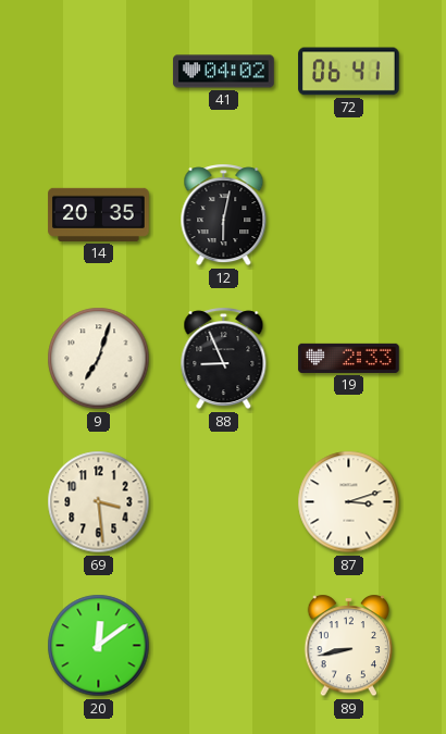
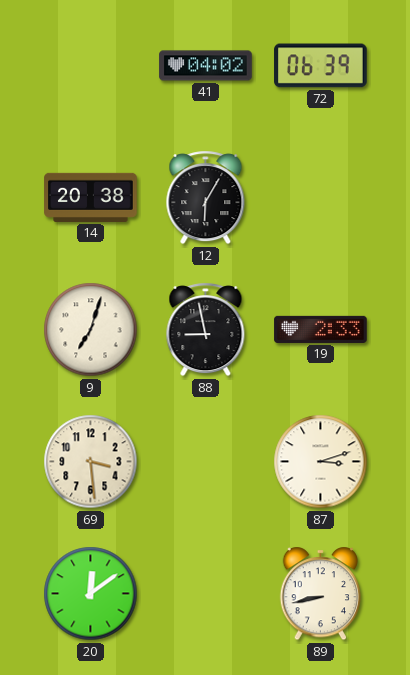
72: 06:41 -> 06:39 (321, 66)
14: 20:35 -> 20:38 (91, 197)
12: 6:02 -> 6:05 (206, 198)
88: 8:56 -> 8:58 (206, 330)
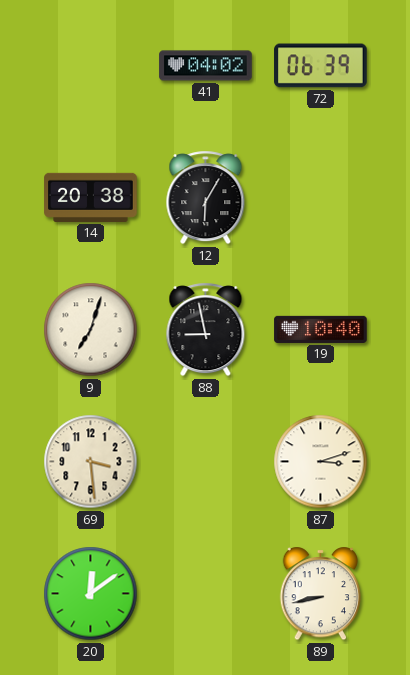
19: 2:33 -> 10:40 (321, 329)
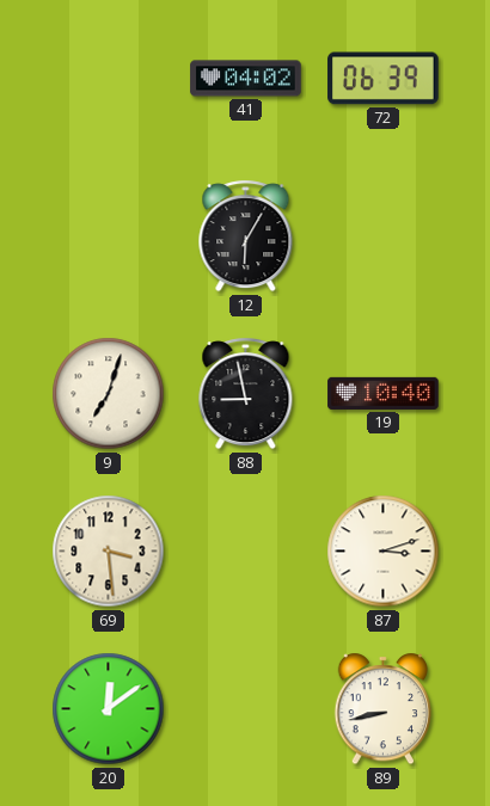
14: 20:38 -> none (91, 197)
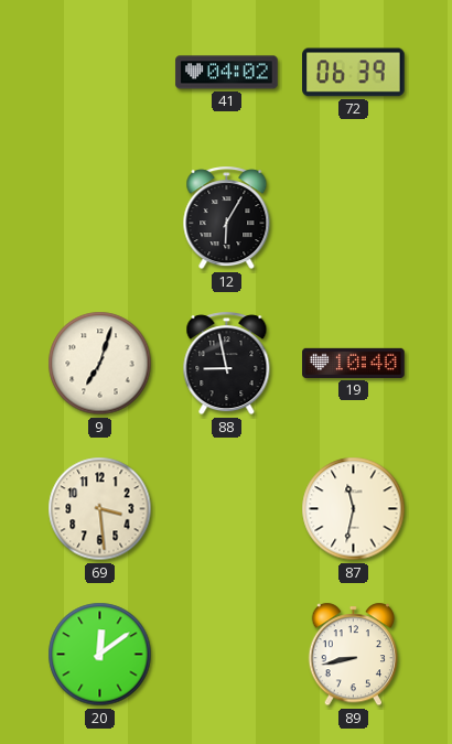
87: 3:12 -> 11:32 (354, 509)
